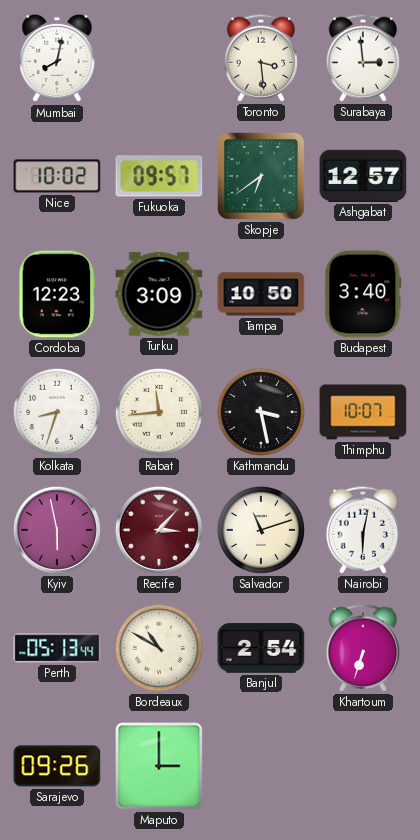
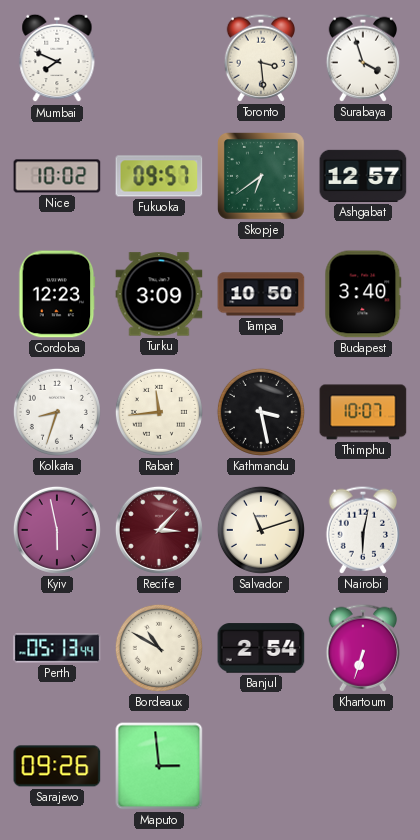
Mumbai: 8:02 -> 7:49 (57, 58)
Surabaya: 2:59 -> 3:57 (362, 58)
Maputo: 3:00 -> 2:59 (159, 766)
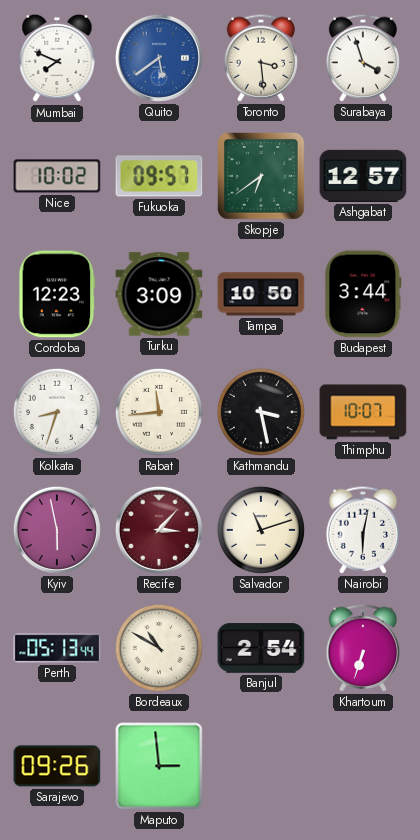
Quito: none -> 5:39 (159, 58)
Budapest: 3:40 -> 3:44 (363, 294)
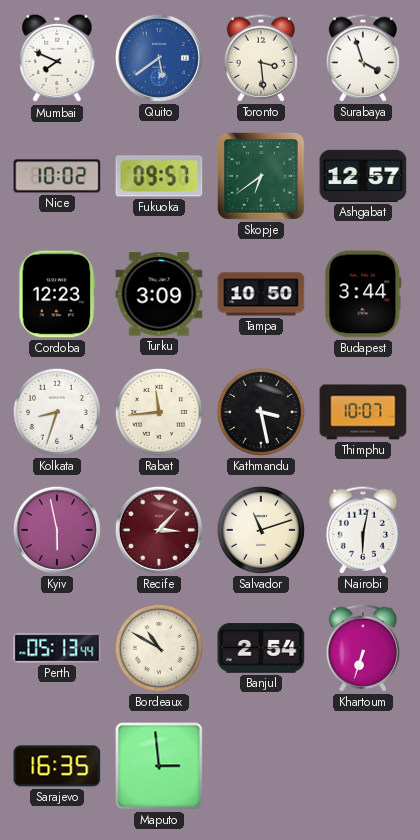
Sarajevo: 09:26 -> 16:35 (57, 766)
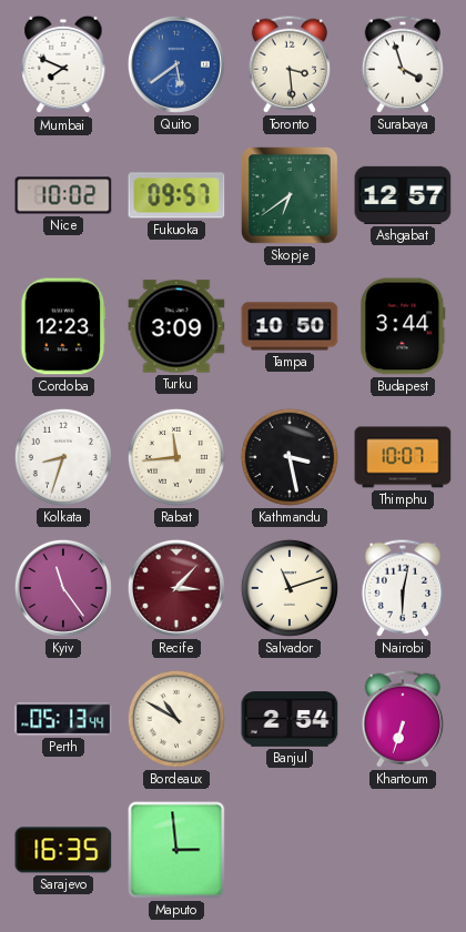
Kyiv: 5:58 -> 11:24 (63, 588)
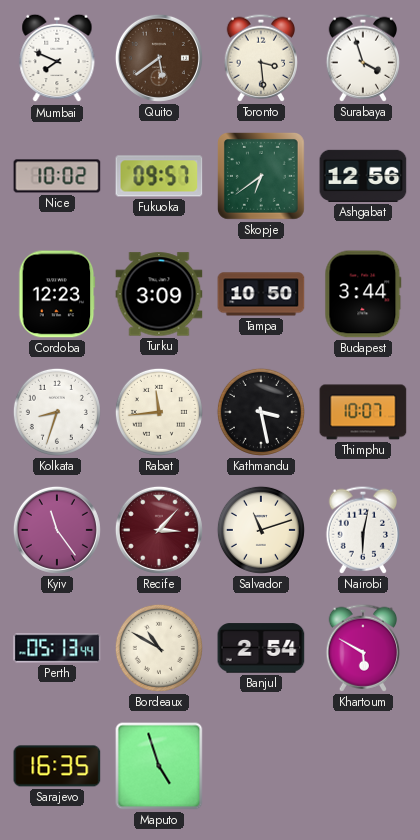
Quito dial: blue -> brown (159, 58)
Ashgabat: 12:57 -> 12:56 (363, 176)
Khartoum: 6:33 -> 5:50 (362, 648)
Maputo: 2:59 -> 4:57 (159, 766)
